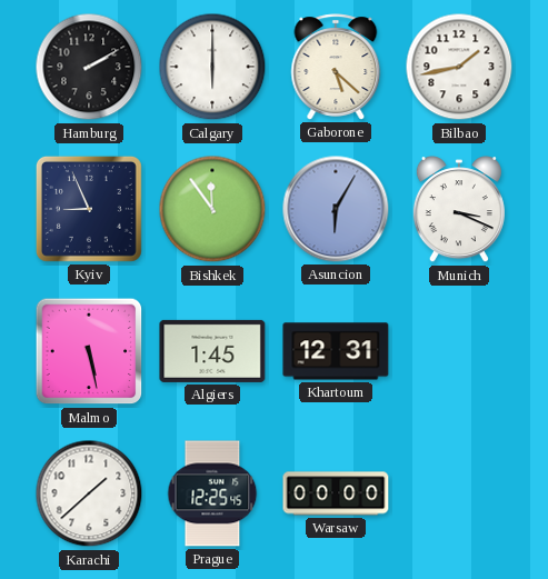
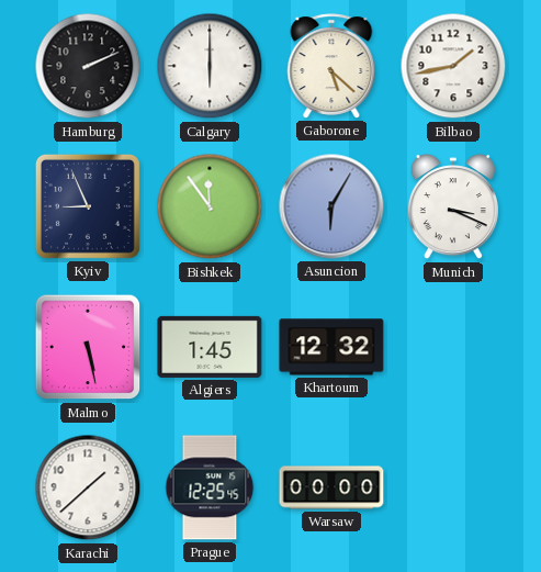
Hamburg: 2:10 -> 2:11 (88, 66)
Khartoum: 12:31 -> 12:32 (331, 347)
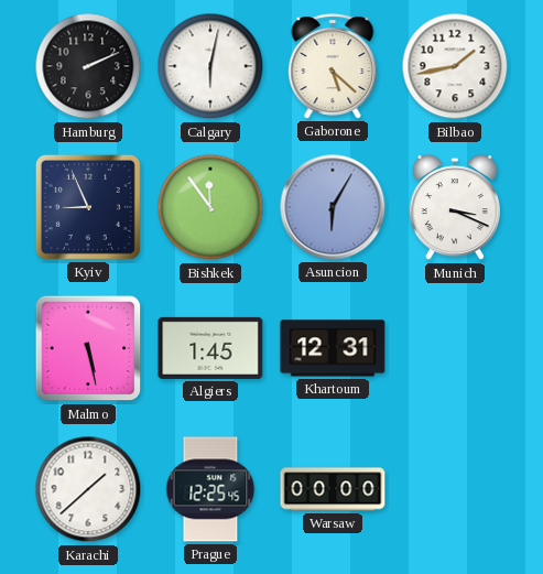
Calgary: 6:00 -> 6:02 (210, 66)
Khartoum: 12:32 -> 12:31 (333, 348)
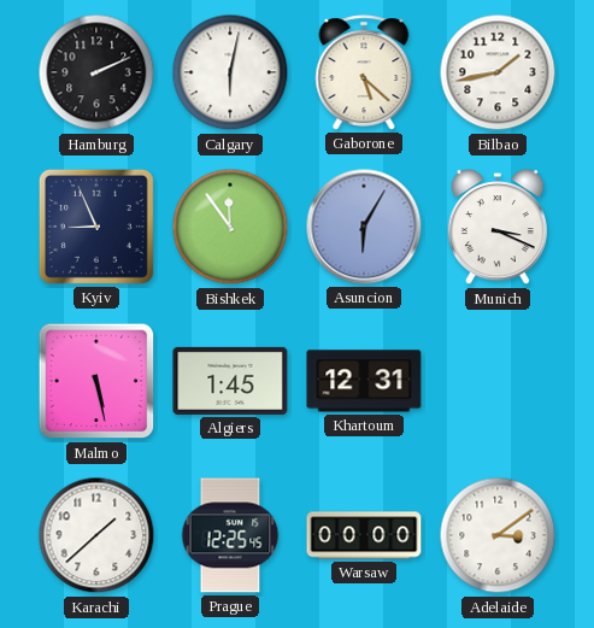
Adelaide: none -> 3:09 (498, 535)
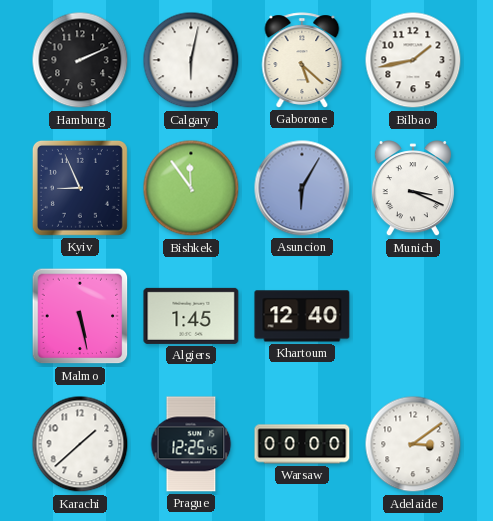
Khartoum: 12:31 -> 12:40 (302, 316)
